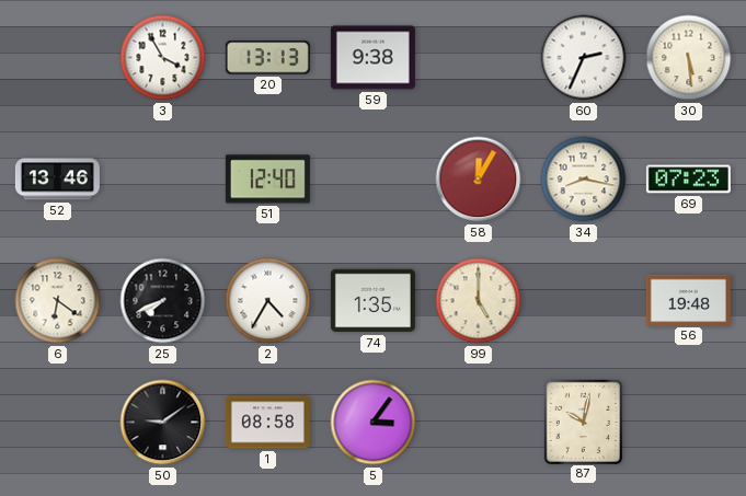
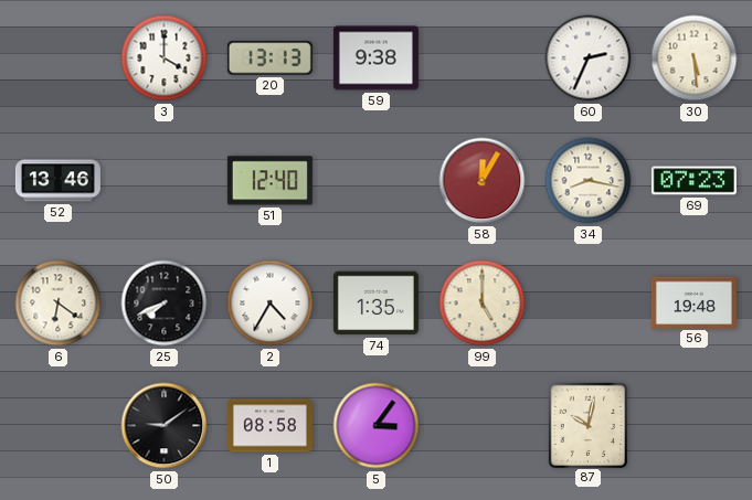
3: 3:55 -> 4:00 (165, 58)
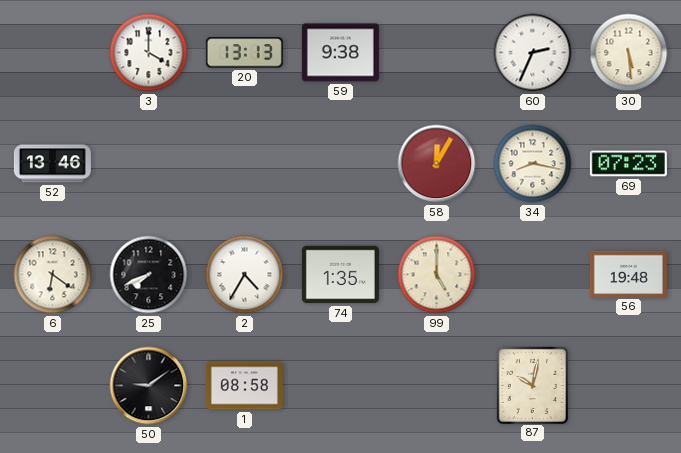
51: 12:40 -> none (269, 181)
5: 3:06 -> none (377, 426)
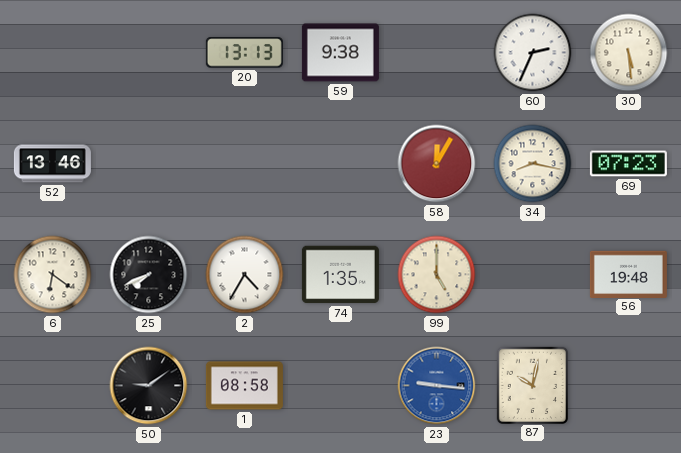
3: 4:00 -> none (149, 53)
23: none -> 9:16 (437, 386)
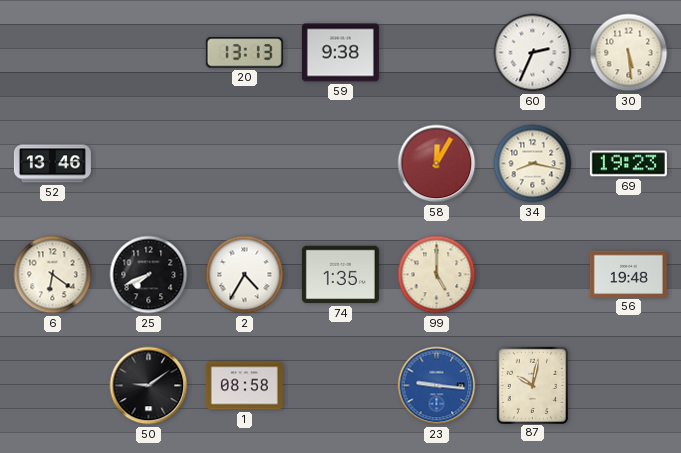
69: 07:23 -> 19:23 (628, 164)
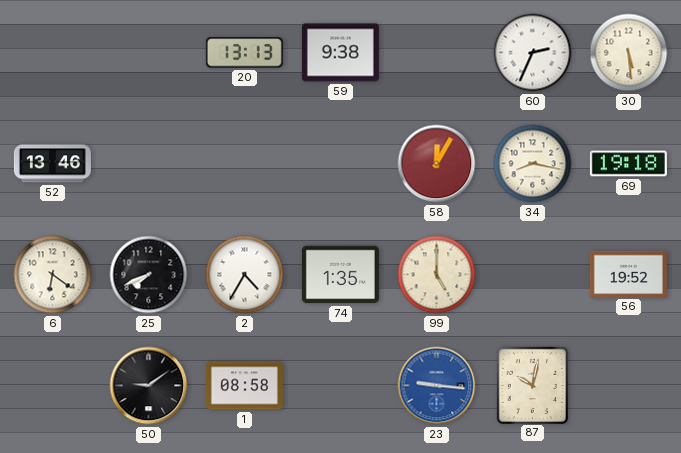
69: 19:23 -> 19:18 (628, 164)
56: 19:48 -> 19:52 (628, 274)
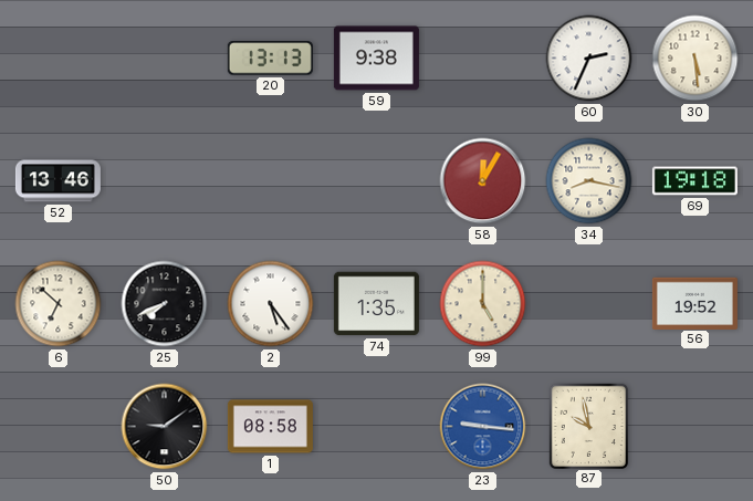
6: 6:21 -> 6:52 (59, 304)
2: 4:35 -> 5:24 (271, 304)
87: 10:02 -> 9:58 (588, 426)
